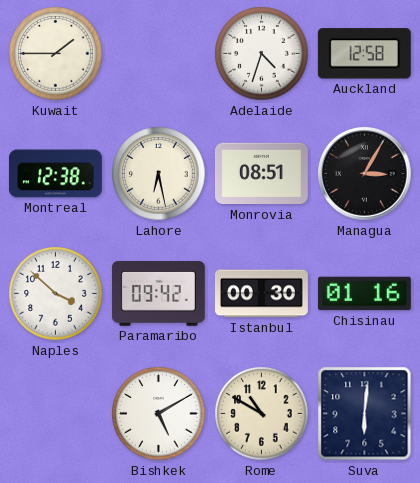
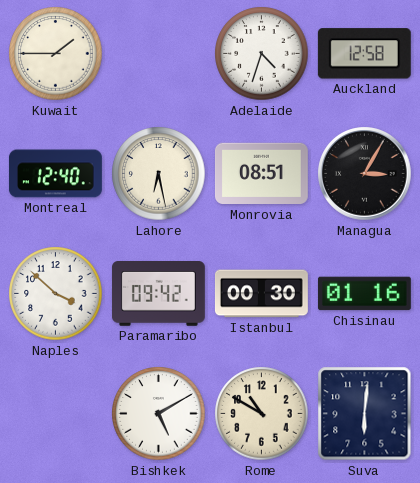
Montreal: 12:38 -> 12:40 (55, 174)
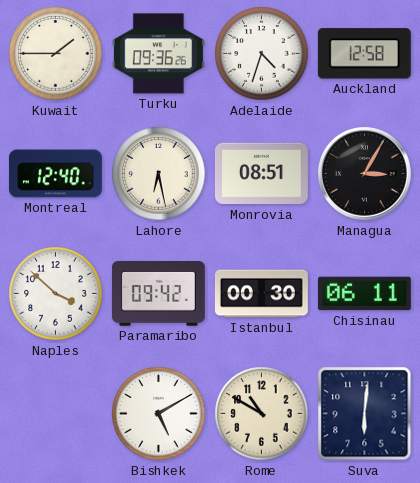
Turku: none -> 09:36 (158, 54)
Chisinau: 01:16 -> 06:11 (364, 294)
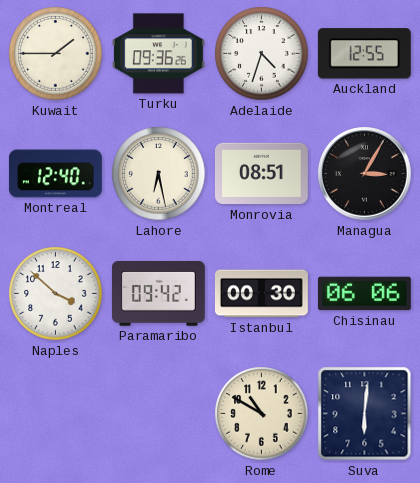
Auckland: 12:58 -> 12:55 (364, 54)
Chisinau: 06:11 -> 06:06 (364, 294)
Bishkek: 5:10 -> none (159, 414)
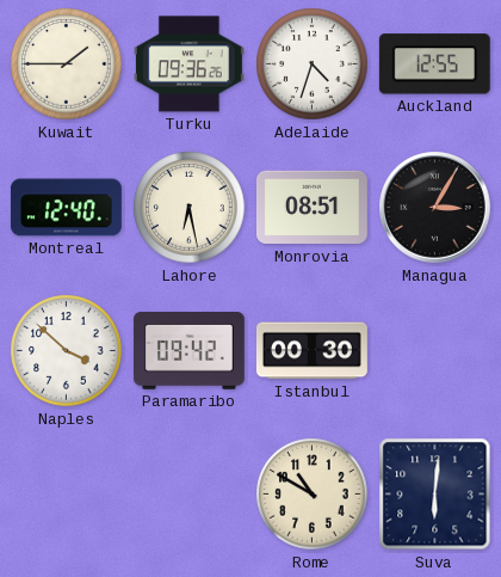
Chisinau: 06:06 -> none (364, 294)
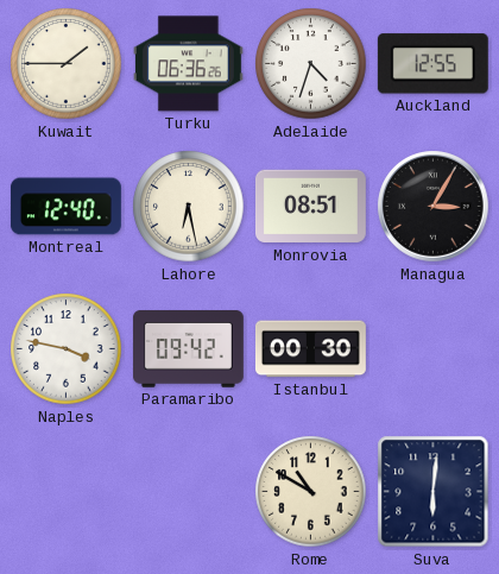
Turku: 09:36 -> 06:36 (188, 64)
Naples: 3:52 -> 3:47 (67, 349)
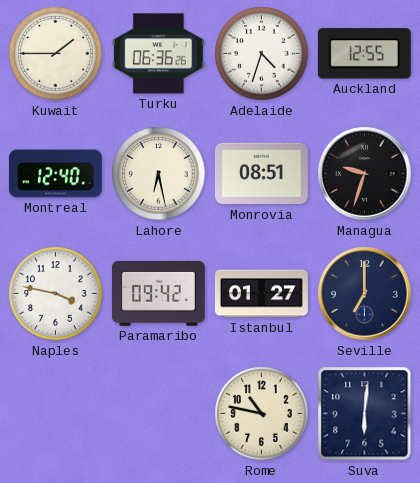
Managua: 3:05 -> 9:33 (365, 174)
Istanbul: 00:30 -> 01:27 (261, 294)
Seville: none -> 7:00 (365, 294)
Rome: 10:50 -> 10:47 (262, 414)
